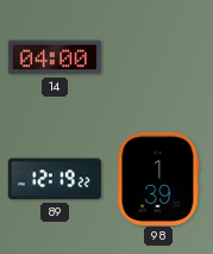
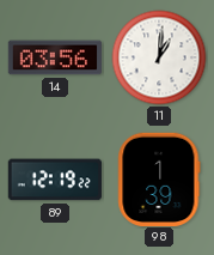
14: 04:00 -> 03:56 (54, 57)
11: none -> 1:01 (159, 57)
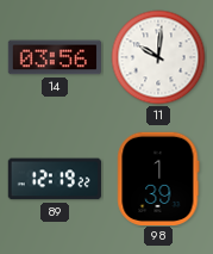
11: 1:01 -> 10:01 (158, 57)
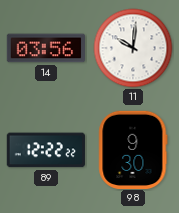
89: 12:19 -> 12:22 (46, 150)
98: 1:39 -> 9:30 (133, 149)
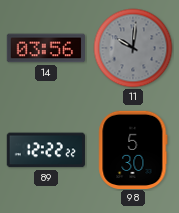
11 dial: white -> grey (133, 48)
98: 9:30 -> 5:30 (133, 149)
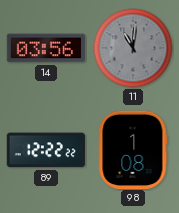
11: 10:01 -> 11:01 (133, 48)
98: 5:30 -> 1:08 (133, 149)
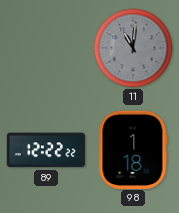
14: 03:56 -> none (45, 48)
98: 1:08 -> 1:18 (133, 149)
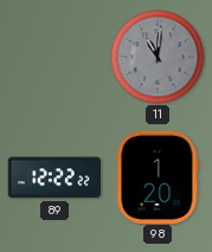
98: 1:18 -> 1:20 (158, 176)
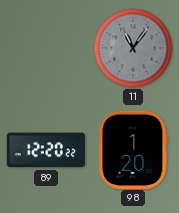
11: 11:01 -> 11:06 (133, 48)
89: 12:22 -> 12:20 (46, 150)
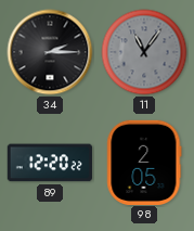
34: none -> 2:15 (50, 52)
98: 1:20 -> 2:05 (144, 162)
